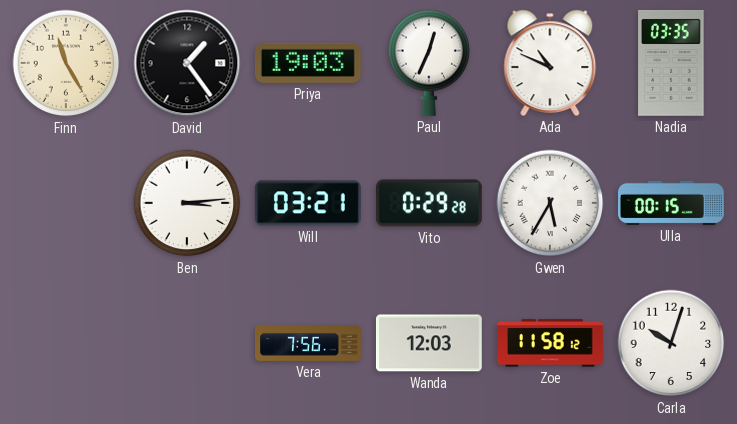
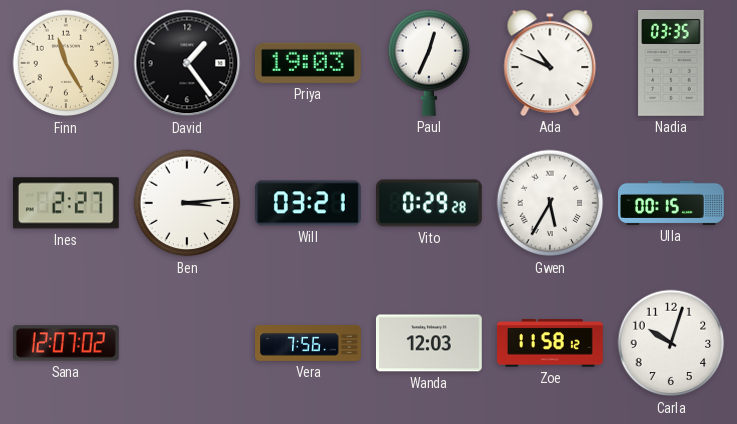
Ines: none -> 2:27 (66, 203)
Sana: none -> 12:07 (66, 343)
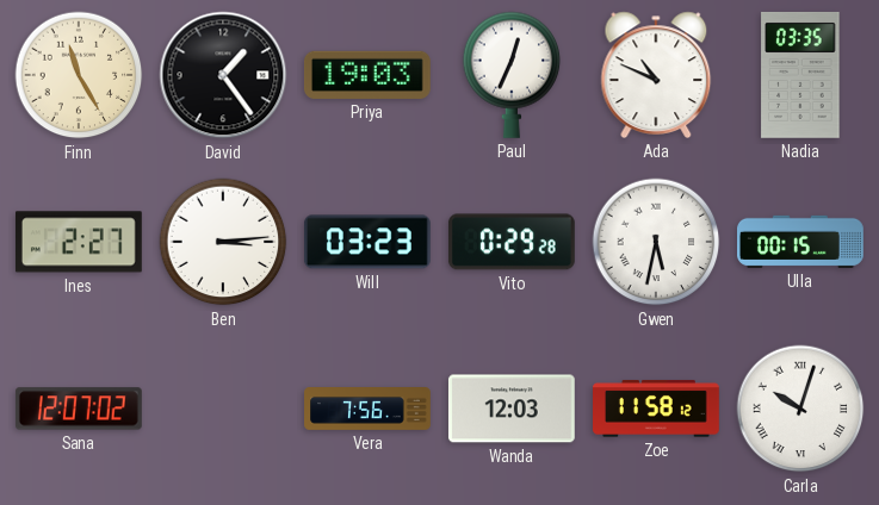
Will: 03:21 -> 03:23 (367, 242)
Gwen: 5:35 -> 5:32 (656, 242)
Carla numerals: Arabic -> Roman (800, 409)
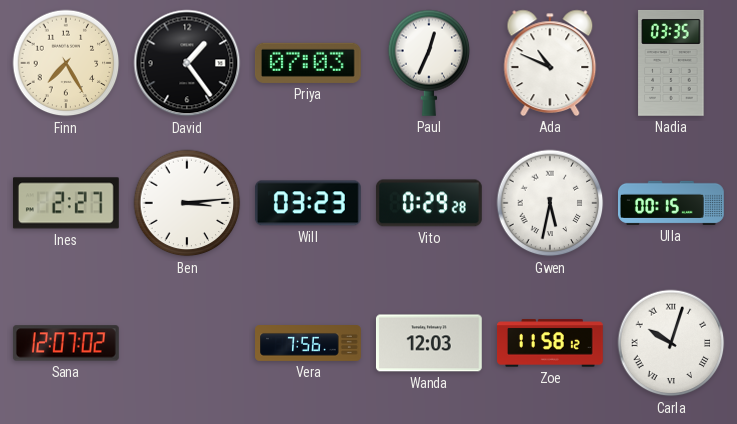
Finn: 11:25 -> 7:25 (66, 63)
Priya: 19:03 -> 07:03 (308, 63)
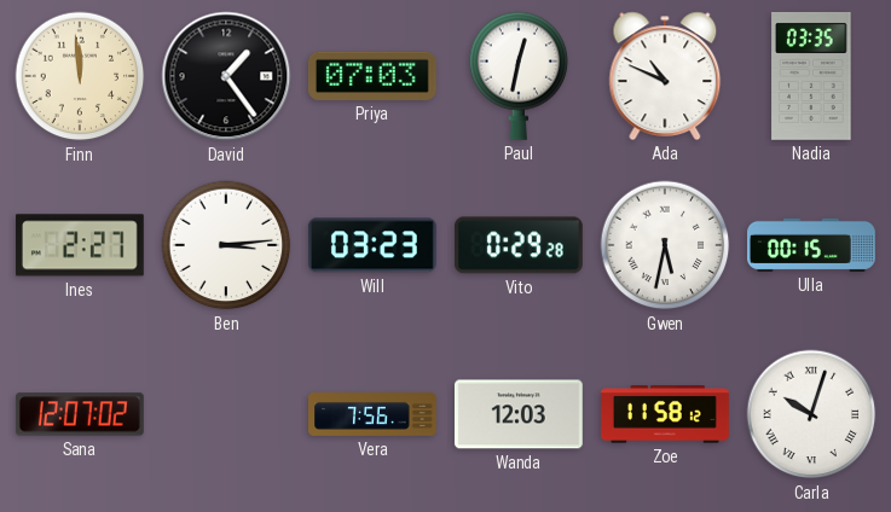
Finn: 7:25 -> 11:59 (80, 76)
Paul: 12:34 -> 12:32 (519, 76)
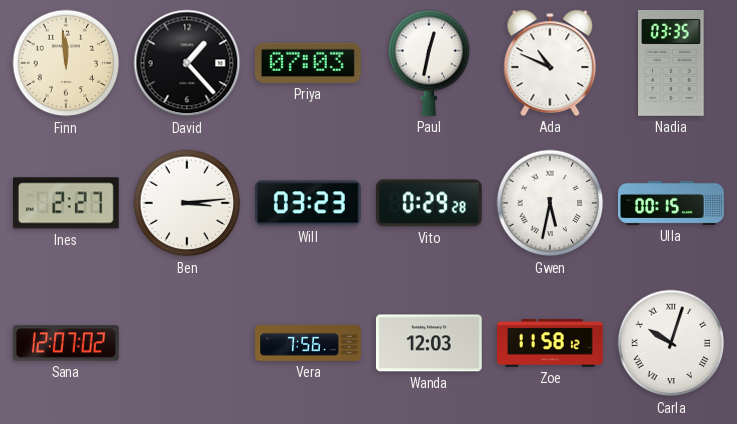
David: 1:24 -> 1:23 (187, 63)
